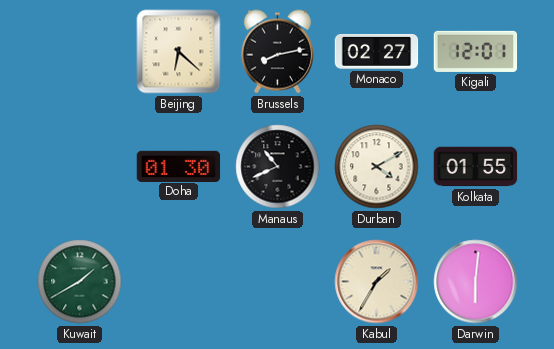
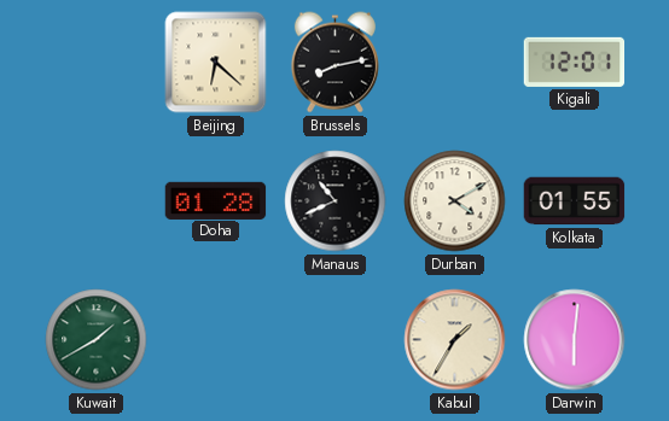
Monaco: 02:27 -> none (377, 51)
Doha: 01:30 -> 01:28 (216, 200)
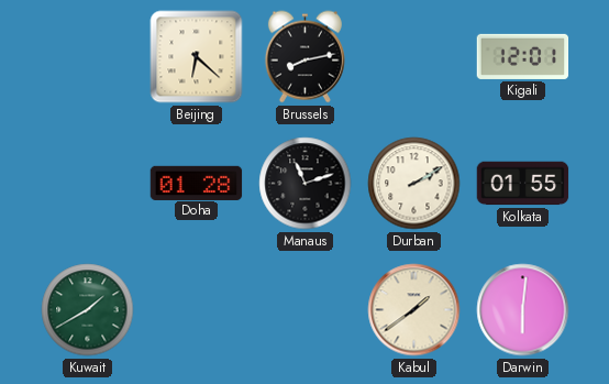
Manaus: 10:41 -> 11:12 (306, 184)
Durban: 4:10 -> 2:10 (414, 184)
Kabul: 1:35 -> 1:39 (414, 310)
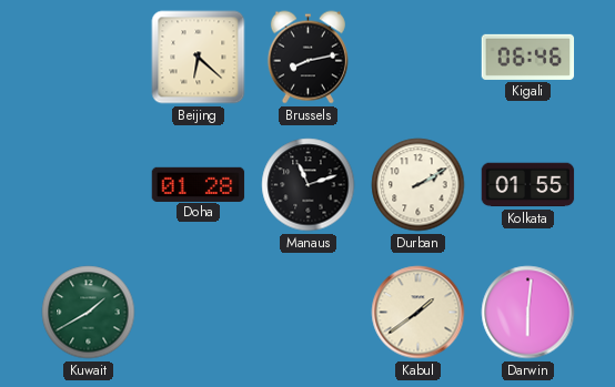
Kigali: 12:01 -> 06:46 (528, 57)
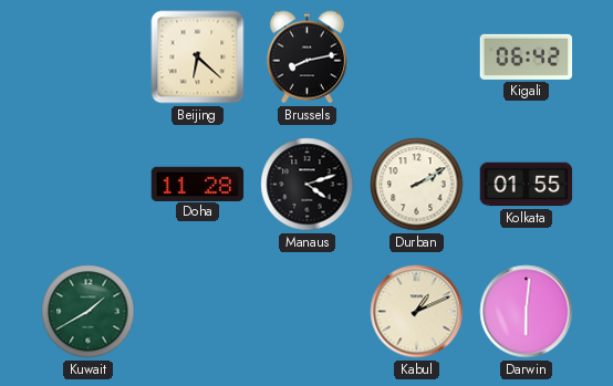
Kigali: 06:46 -> 06:42 (527, 56)
Doha: 01:28 -> 11:28 (198, 184)
Manaus: 11:12 -> 4:12 (308, 185)
Kabul: 1:39 -> 1:11 (417, 312)
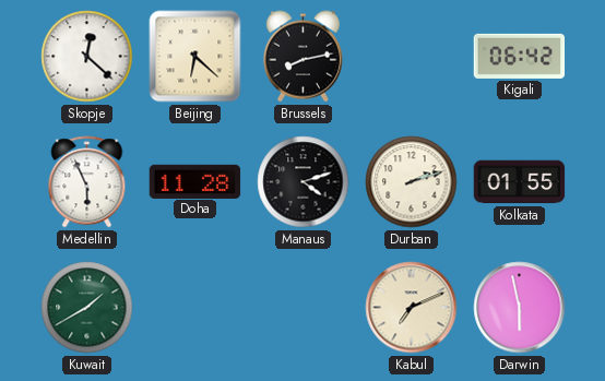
Skopje: none -> 12:22 (87, 57)
Medellin: none -> 5:56 (87, 182)
Durban: 2:10 -> 2:12 (412, 182)
Kabul: 1:11 -> 7:11 (412, 308)
Darwin: 6:01 -> 5:58 (520, 308)
